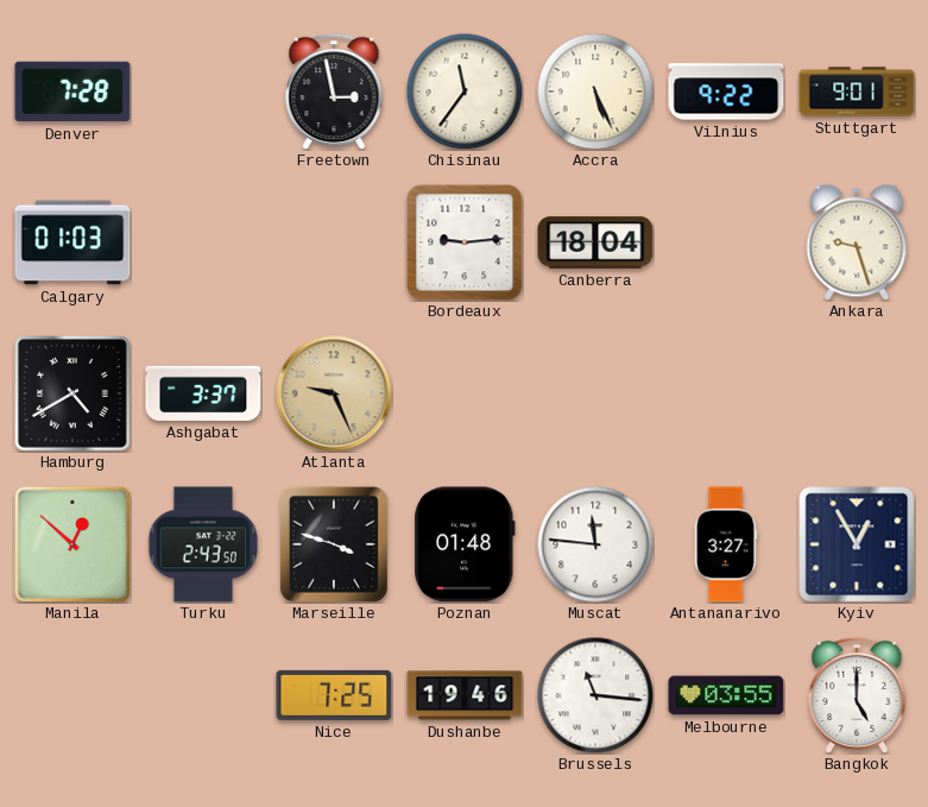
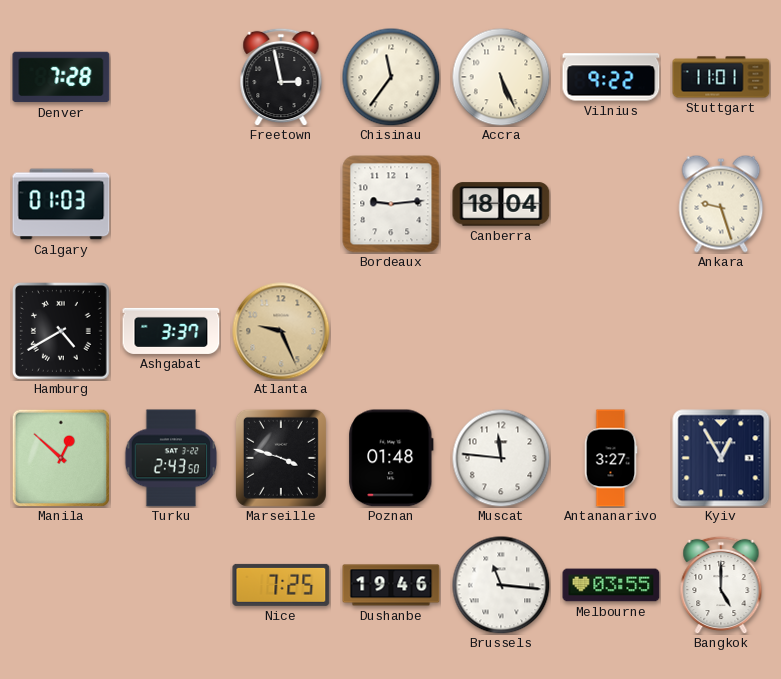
Stuttgart: 9:01 -> 11:01 (721, 77)
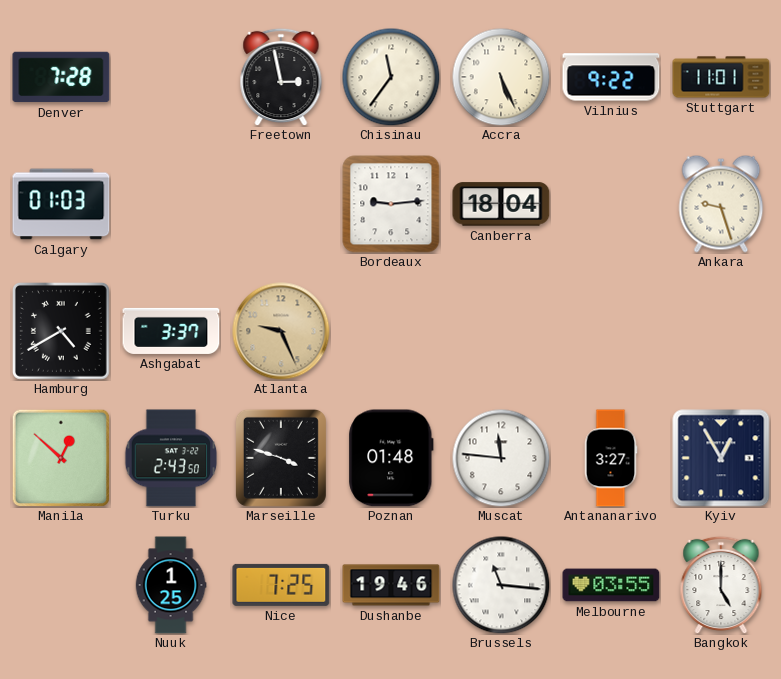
Nuuk: none -> 1:25 (171, 585)
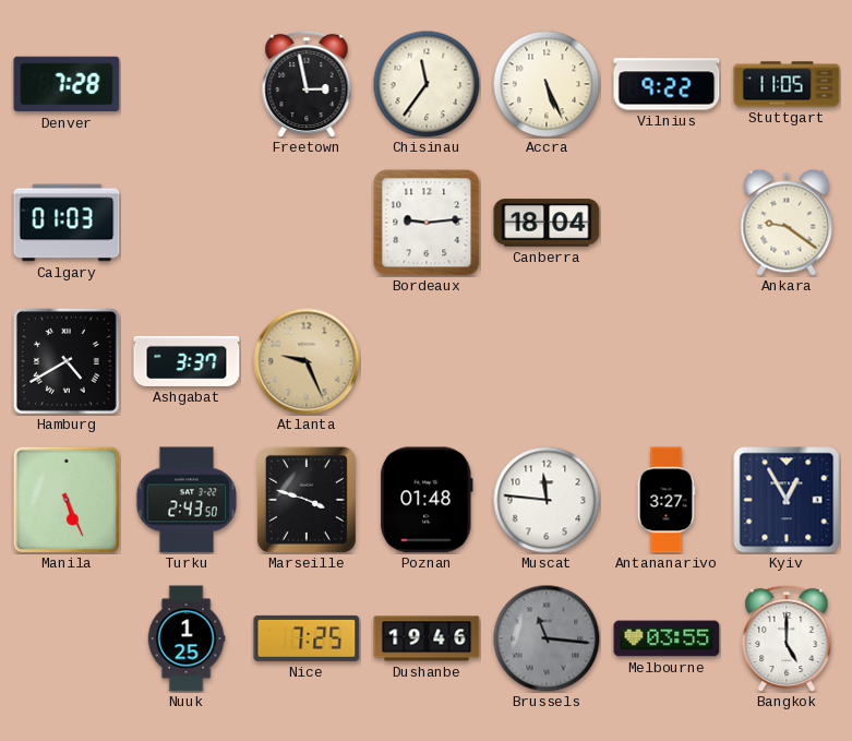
Stuttgart: 11:01 -> 11:05 (787, 84)
Ankara: 9:27 -> 9:21 (787, 223)
Manila: 12:52 -> 5:26 (67, 500)
Brussels dial: white -> grey (547, 638)
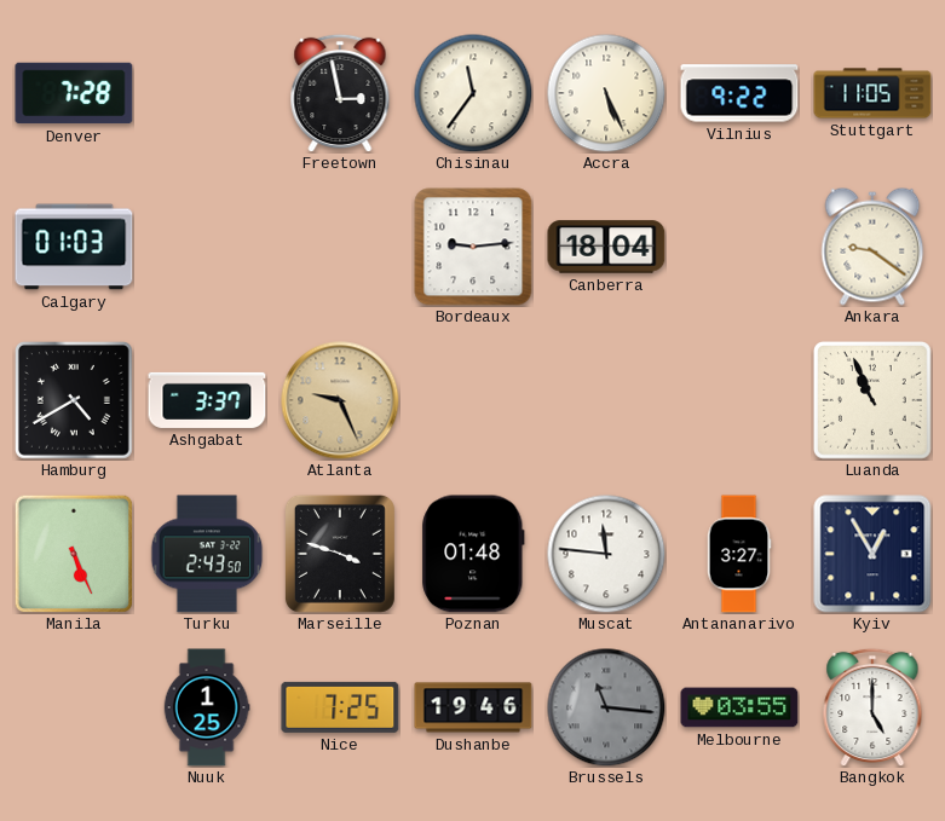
Luanda: none -> 10:56 (872, 400)
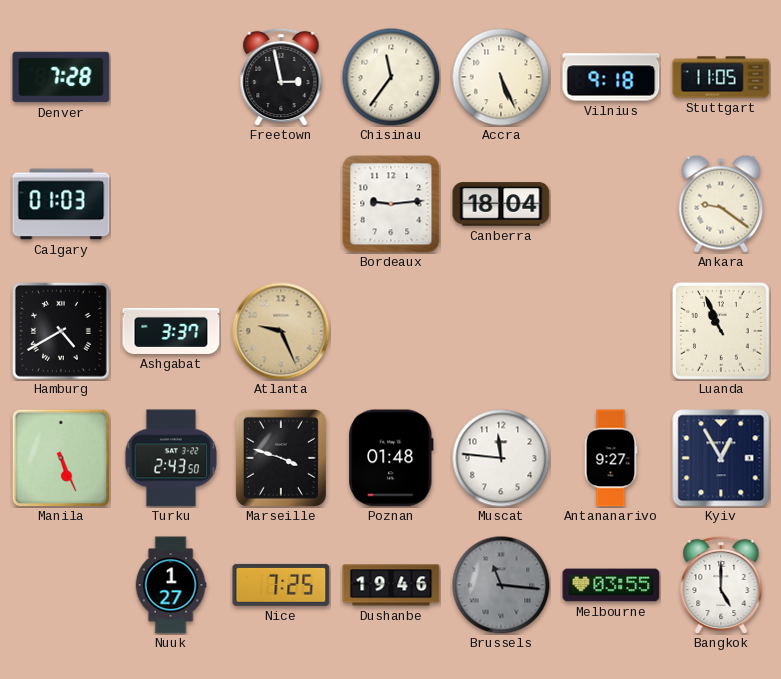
Vilnius: 9:22 -> 9:18 (611, 77)
Antananarivo: 3:27 -> 9:27 (611, 458)
Nuuk: 1:25 -> 1:27 (171, 585)
